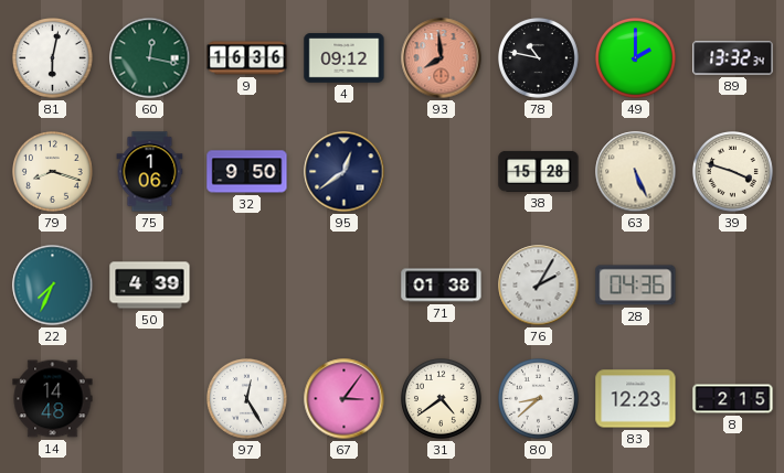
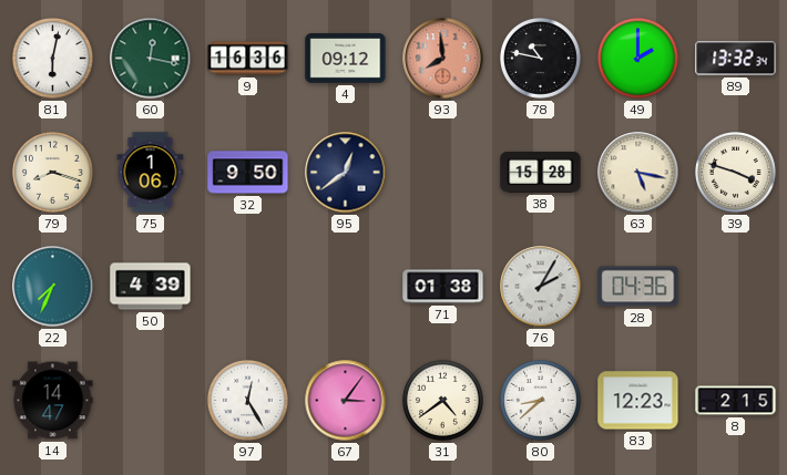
63: 5:26 -> 5:17 (638, 173)
14: 14:48 -> 14:47 (53, 401)
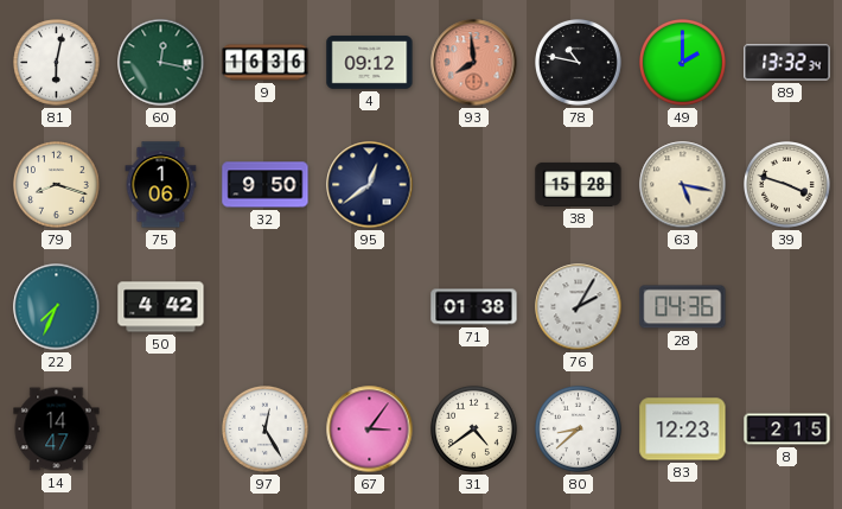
50: 4:39 -> 4:42 (161, 307)
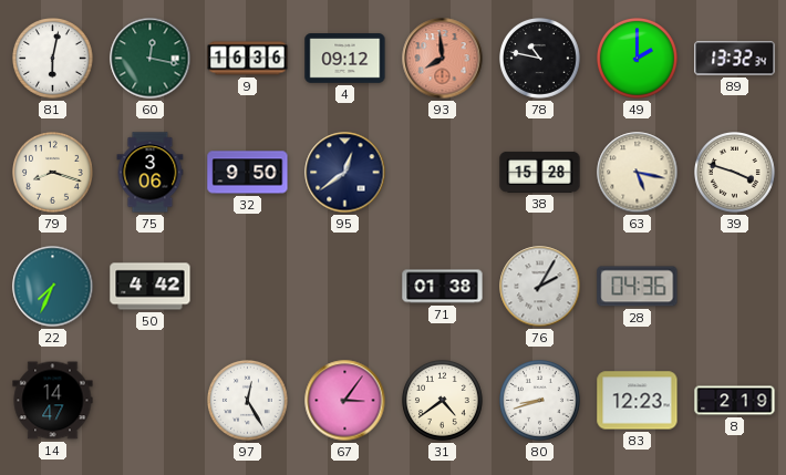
75: 1:06 -> 3:06 (151, 173)
80: 8:38 -> 8:42 (540, 401)
8: 2:15 -> 2:19 (735, 401)
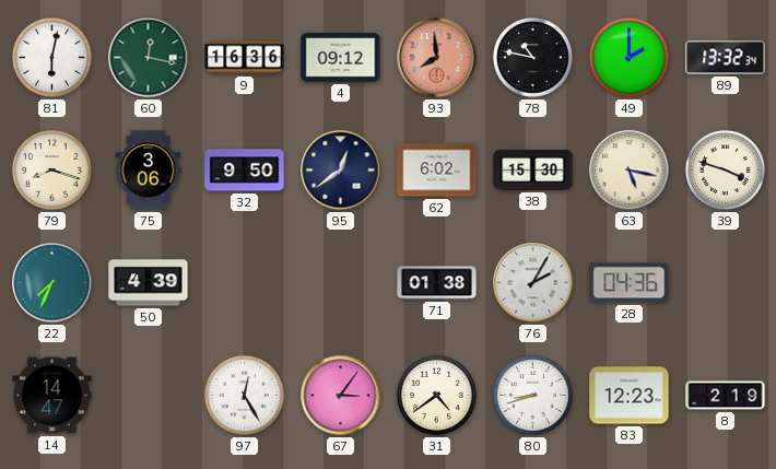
62: none -> 6:02 (437, 171)
38: 15:28 -> 15:30 (533, 169)
50: 4:42 -> 4:39 (149, 283)
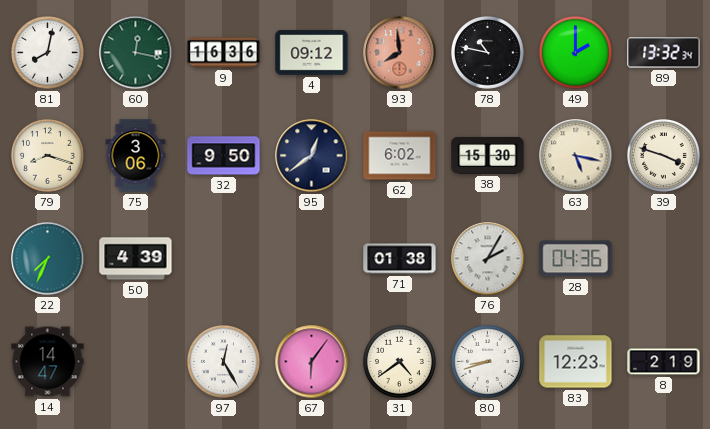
81: 6:02 -> 8:02 (48, 53)
67: 3:06 -> 6:06 (312, 362)
